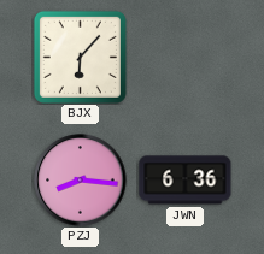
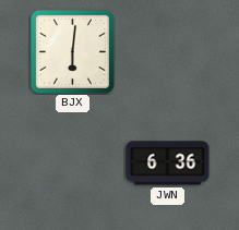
BJX: 6:07 -> 6:01 (72, 51)
PZJ: 8:16 -> none (81, 181)
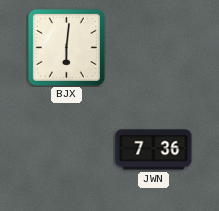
JWN: 6:36 -> 7:36 (154, 150)
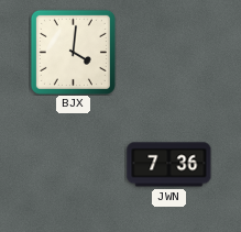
BJX: 6:01 -> 4:01 (73, 52)
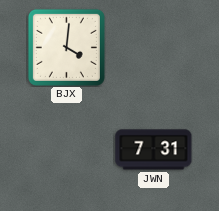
JWN: 7:36 -> 7:31 (154, 150)
